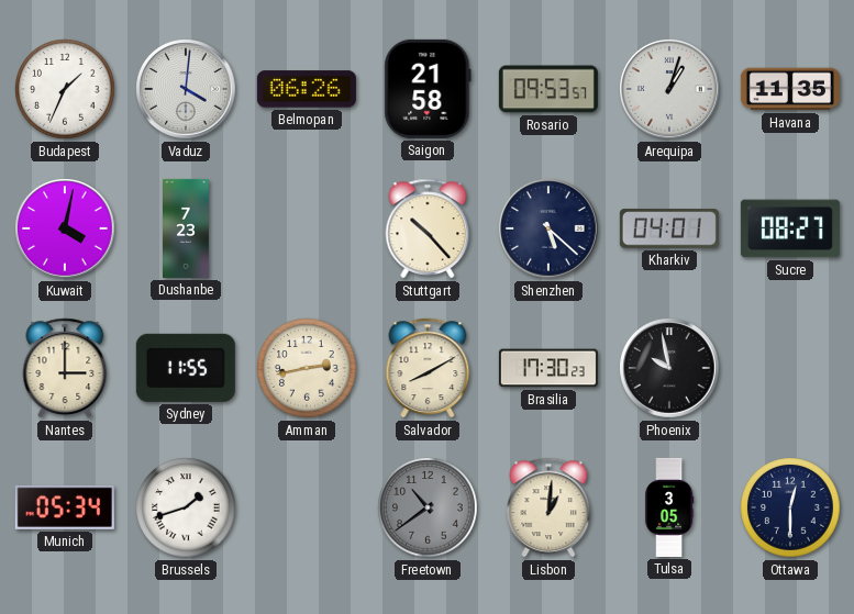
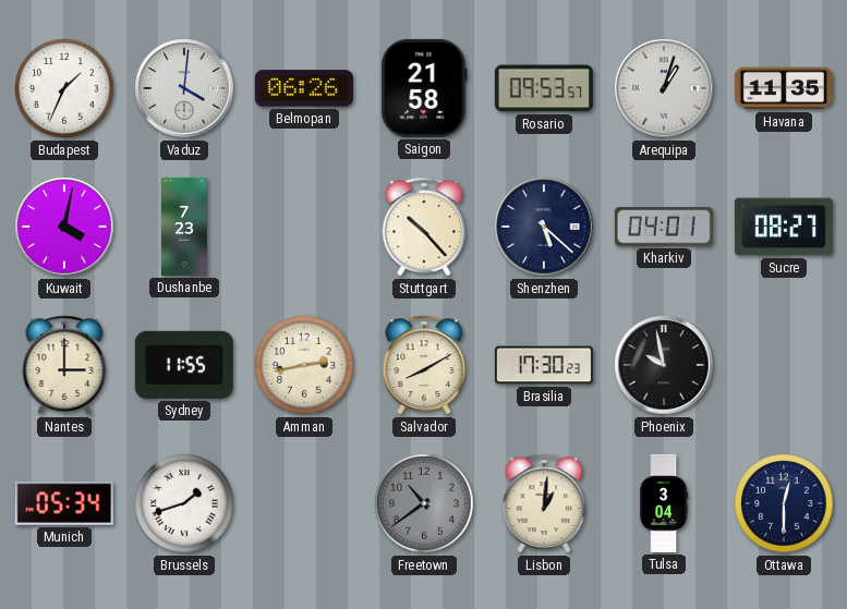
Tulsa: 3:05 -> 3:04 (665, 503)
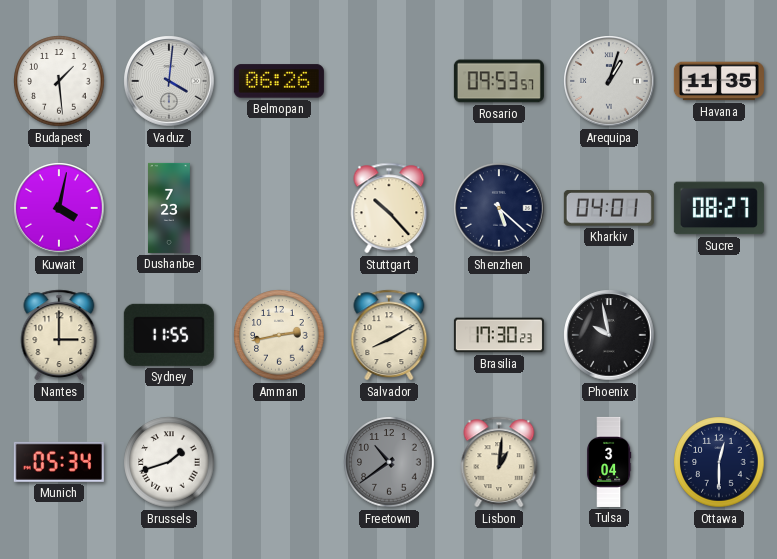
Budapest: 1:34 -> 1:29 (59, 81)
Saigon: 21:58 -> none (424, 88)
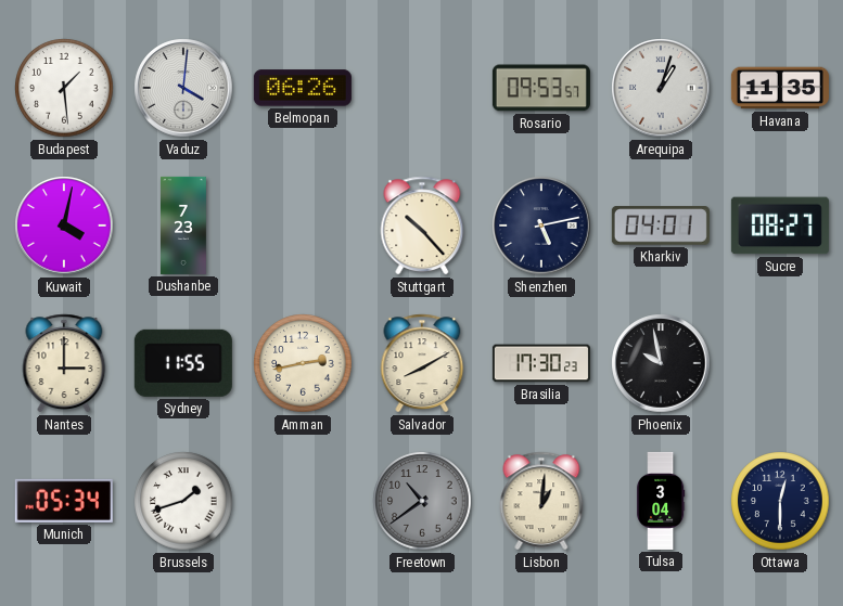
Shenzhen: 5:22 -> 5:13 (541, 225)
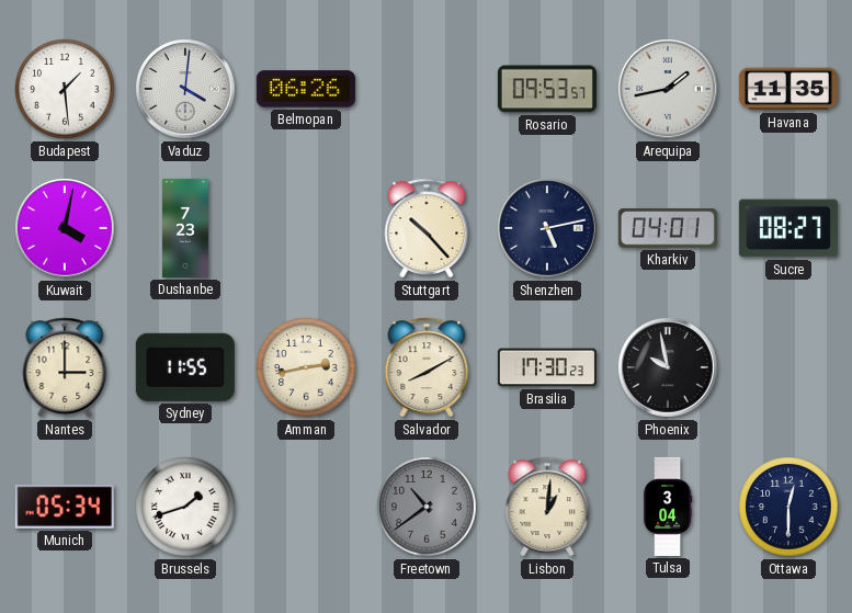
Arequipa: 1:03 -> 1:43 (668, 89)
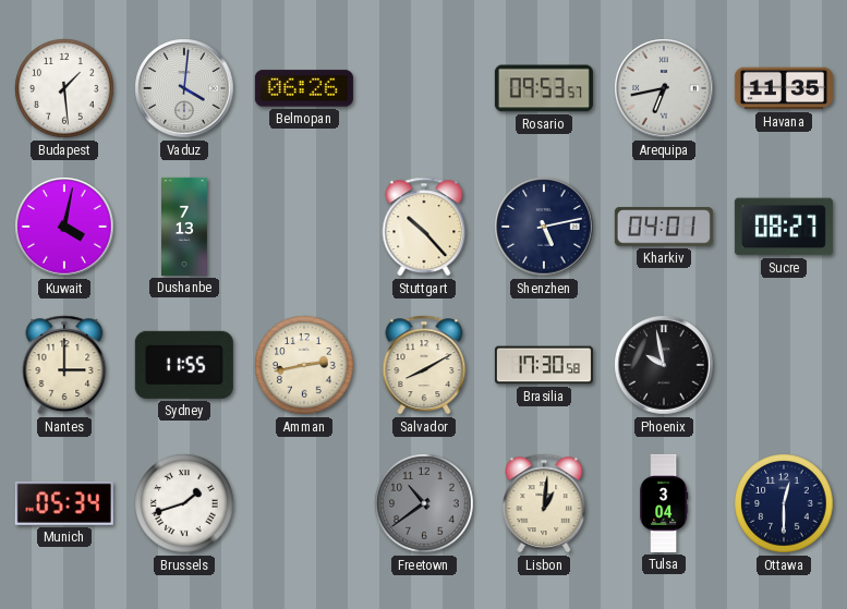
Arequipa: 1:43 -> 6:43 (664, 88)
Dushanbe: 7:23 -> 7:13 (185, 227)
Brasilia: 17:30:23 -> 17:30:58 (544, 365)
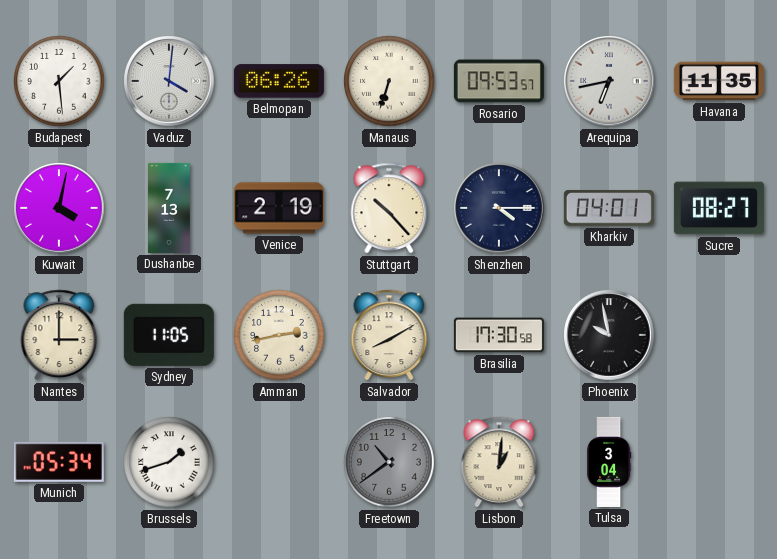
Manaus: none -> 6:33 (389, 81)
Venice: none -> 2:19 (279, 208)
Shenzhen: 5:13 -> 4:15 (499, 208)
Sydney: 11:55 -> 11:05 (169, 335)
Ottawa: 12:30 -> none (784, 503)
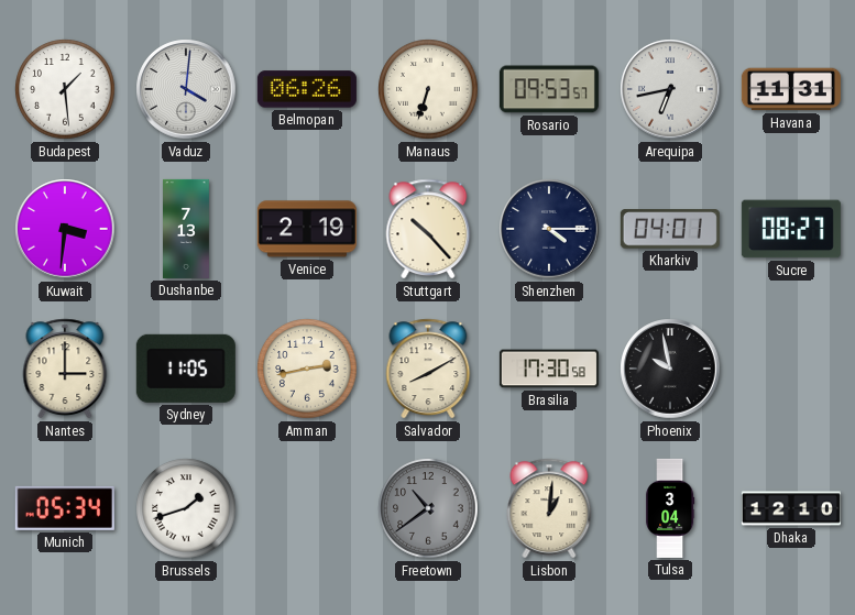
Havana: 11:35 -> 11:31 (791, 89)
Kuwait: 4:02 -> 3:31 (65, 229)
Dhaka: none -> 12:10 (791, 508)
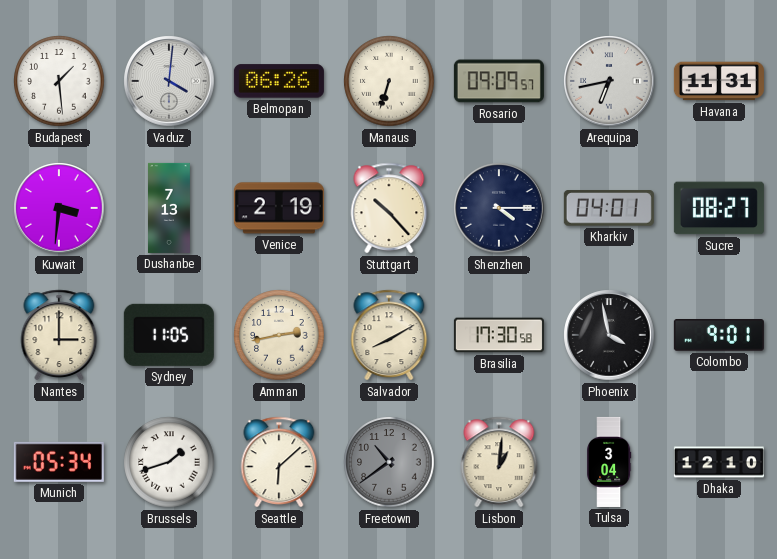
Rosario: 09:53 -> 09:09 (499, 81)
Phoenix: 9:58 -> 3:58 (609, 335)
Colombo: none -> 9:01 (719, 335)
Seattle: none -> 6:08 (279, 462)
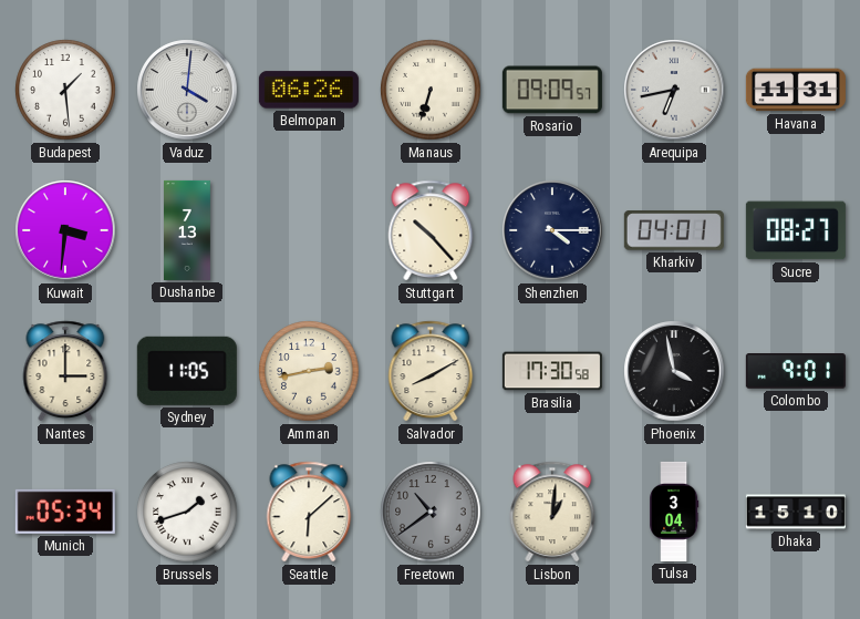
Venice: 2:19 -> none (279, 208)
Dhaka: 12:10 -> 15:10 (796, 512)
